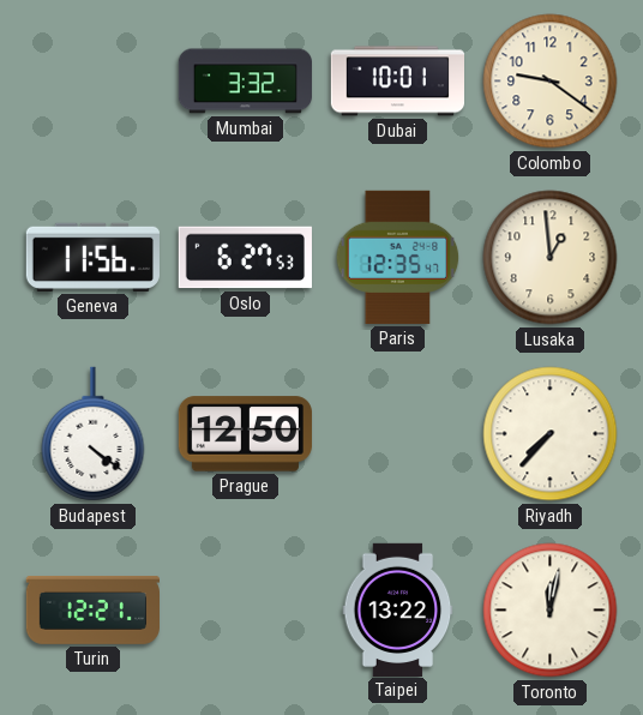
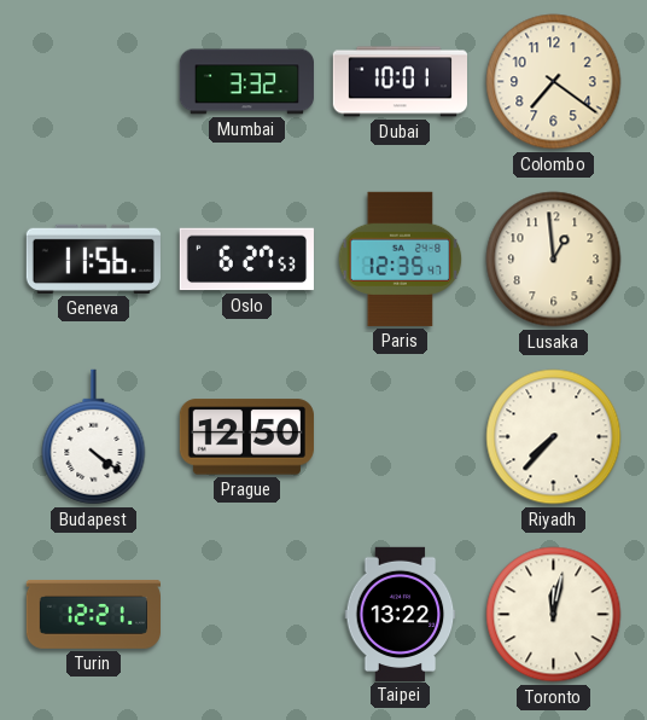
Colombo: 9:21 -> 7:21 (554, 82)
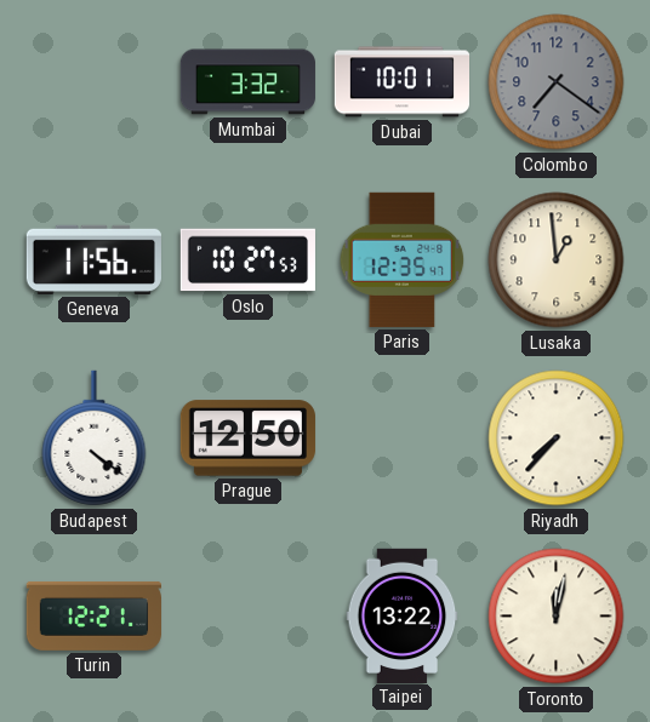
Colombo dial: cream -> grey (557, 82)
Oslo: 6:27 -> 10:27 (247, 260)
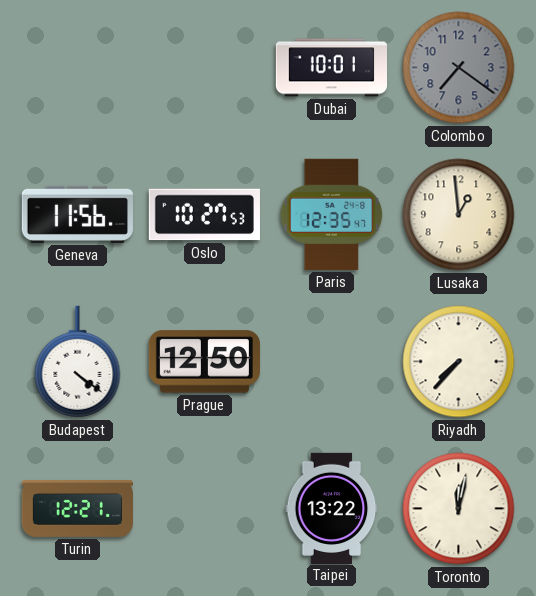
Mumbai: 3:32 -> none (247, 82)
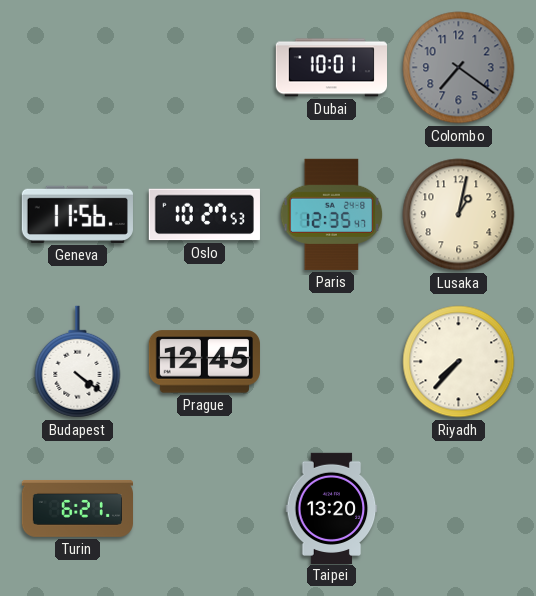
Lusaka: 12:59 -> 1:02 (459, 215)
Prague: 12:50 -> 12:45 (204, 362)
Turin: 12:21 -> 6:21 (77, 508)
Taipei: 13:22 -> 13:20 (332, 508)
Toronto: 12:02 -> none (459, 509)
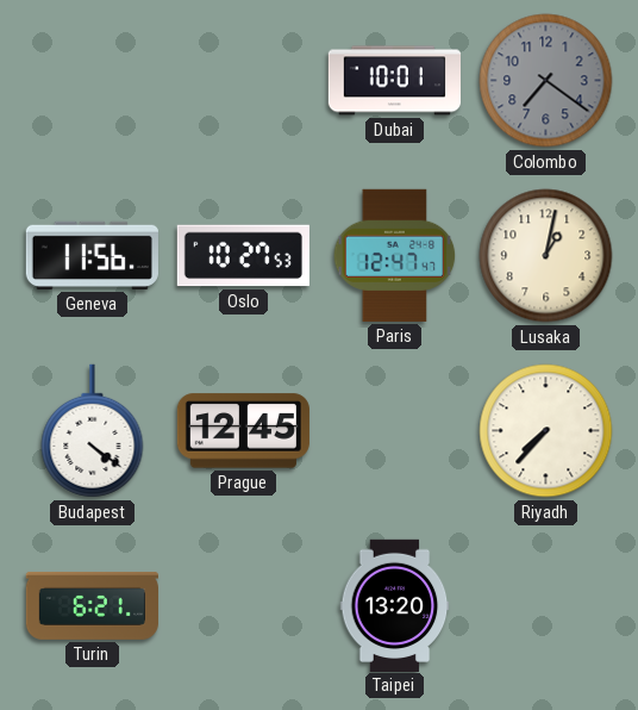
Paris: 12:35 -> 12:47 (395, 255)
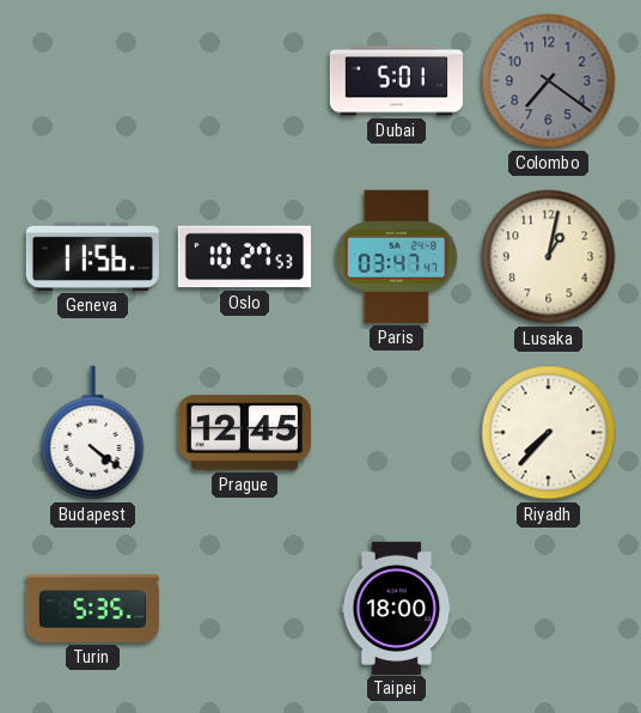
Dubai: 10:01 -> 5:01 (396, 81)
Paris: 12:47 -> 03:47 (397, 256)
Turin: 6:21 -> 5:35 (92, 608)
Taipei: 13:20 -> 18:00 (397, 608)
